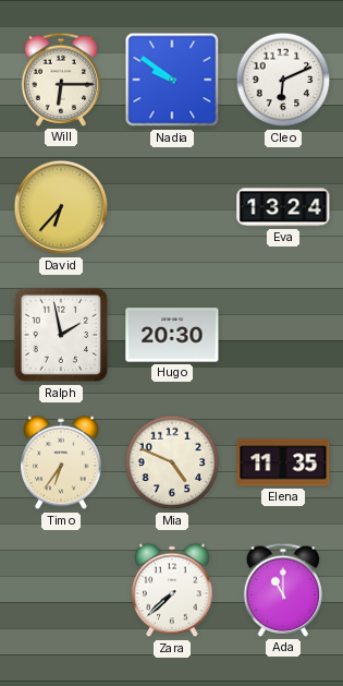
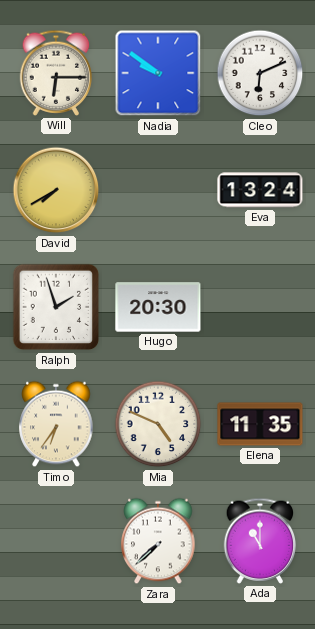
David: 6:37 -> 7:40 (56, 190)
Ralph: 1:58 -> 1:57 (56, 307)
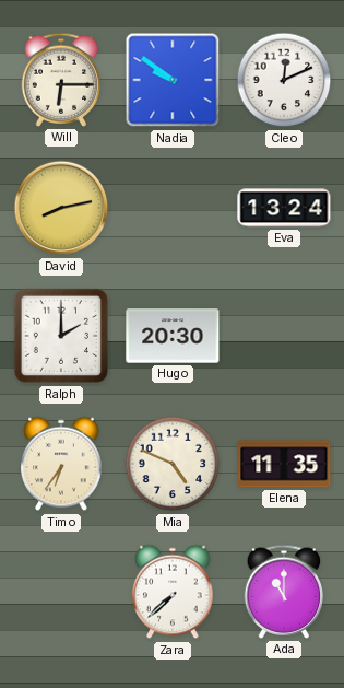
Cleo: 6:11 -> 12:11 (284, 80)
David: 7:40 -> 8:13 (61, 208)
Ralph: 1:57 -> 2:00 (61, 336)
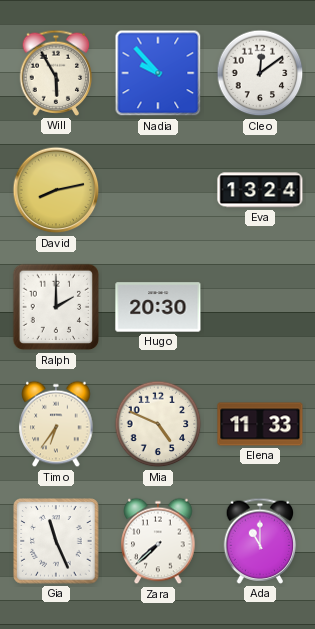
Will: 6:15 -> 5:55 (56, 73)
Nadia: 9:51 -> 9:53 (158, 73)
Cleo: 12:11 -> 12:09 (260, 73)
Elena: 11:35 -> 11:33 (260, 424)
Gia: none -> 11:26 (56, 541)
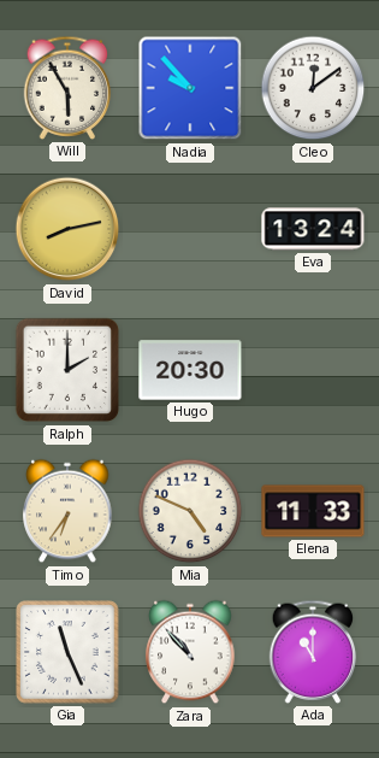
Zara: 7:38 -> 10:53 (190, 652)
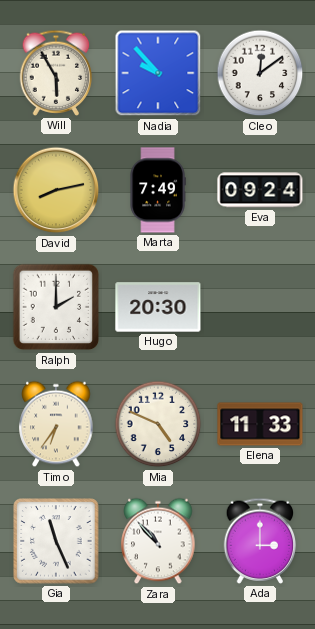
Marta: none -> 7:49 (158, 190)
Eva: 13:24 -> 09:24 (260, 190)
Ada: 11:00 -> 3:00 (260, 541)
